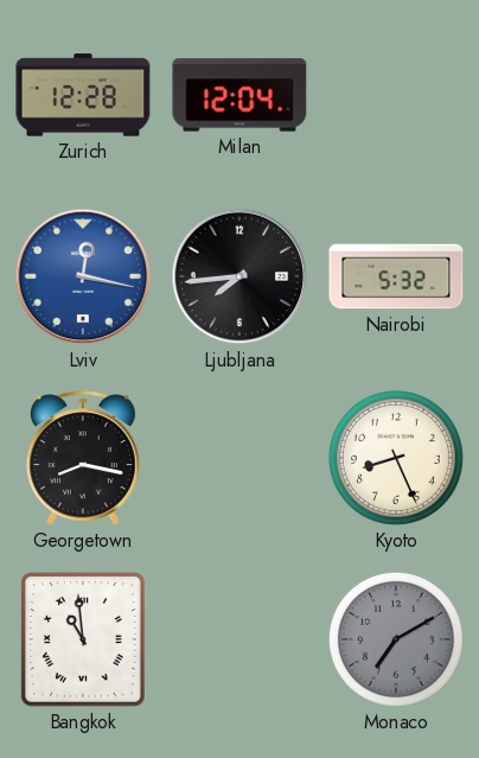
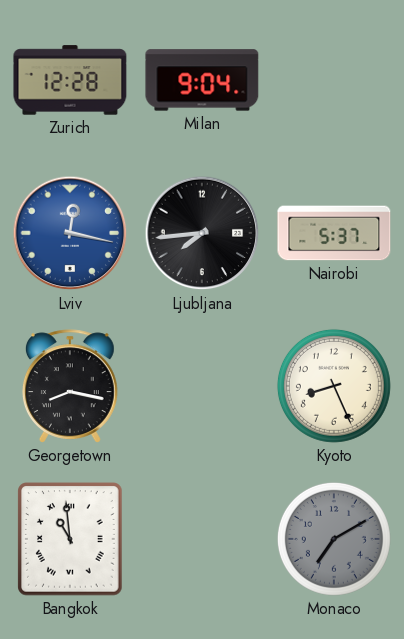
Milan: 12:04 -> 9:04 (202, 80)
Nairobi: 5:32 -> 5:37 (334, 233)
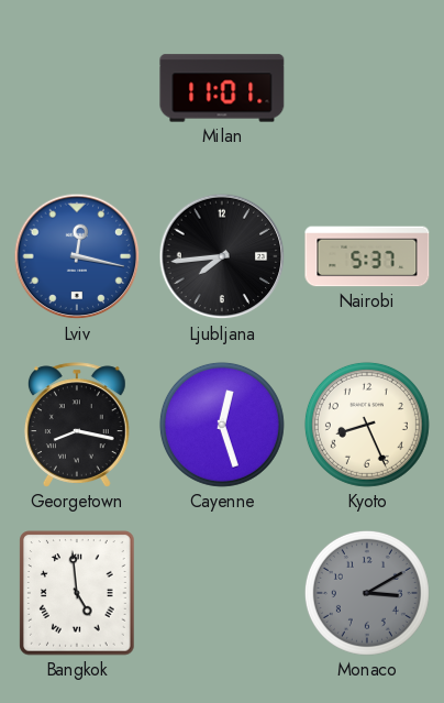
Zurich: 12:28 -> none (70, 80)
Milan: 9:04 -> 11:01 (222, 88)
Cayenne: none -> 12:27 (222, 425)
Bangkok: 10:59 -> 4:59 (77, 593)
Monaco: 7:10 -> 3:10 (367, 593)
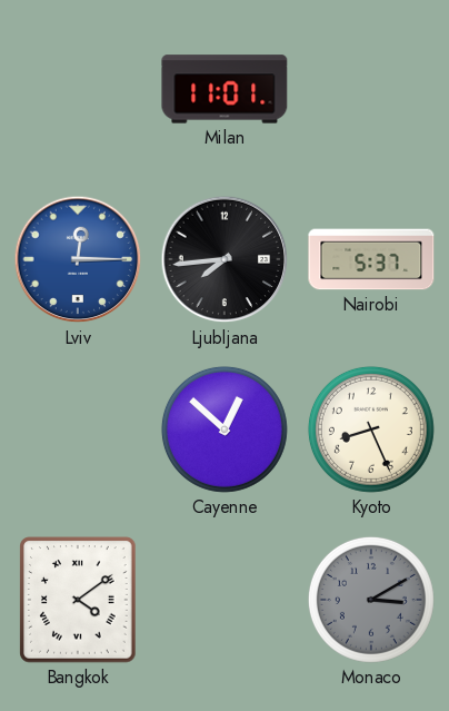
Lviv: 12:17 -> 12:15 (78, 259)
Georgetown: 8:17 -> none (77, 425)
Cayenne: 12:27 -> 12:52 (225, 429)
Bangkok: 4:59 -> 4:09 (78, 600)
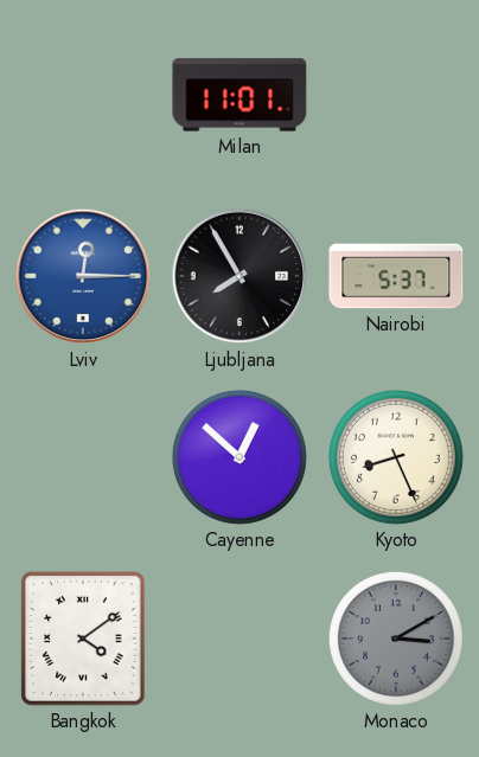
Ljubljana: 7:44 -> 7:55 (239, 276)
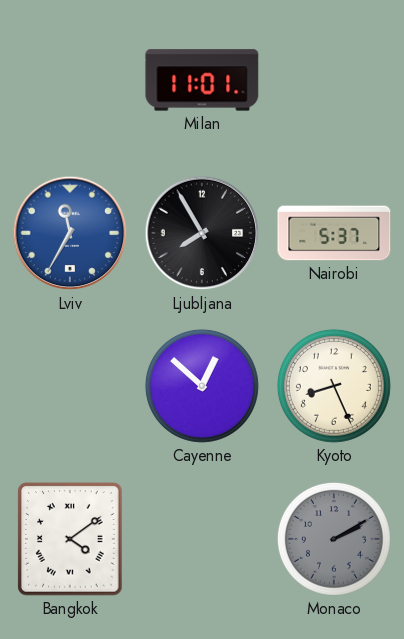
Lviv: 12:15 -> 11:35 (70, 233)
Monaco: 3:10 -> 2:10 (334, 539)
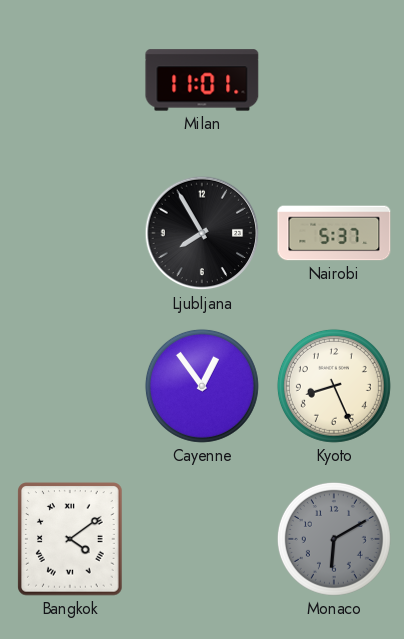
Lviv: 11:35 -> none (70, 233)
Cayenne: 12:52 -> 12:54 (202, 386)
Monaco: 2:10 -> 6:10 (334, 539)
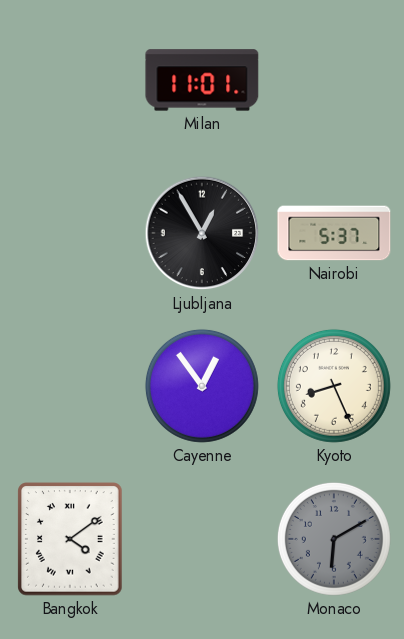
Ljubljana: 7:55 -> 12:55 (202, 233)
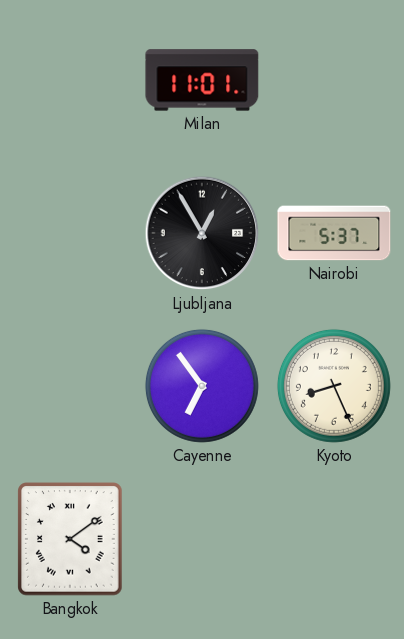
Cayenne: 12:54 -> 6:54 (202, 386)
Monaco: 6:10 -> none (334, 539)
